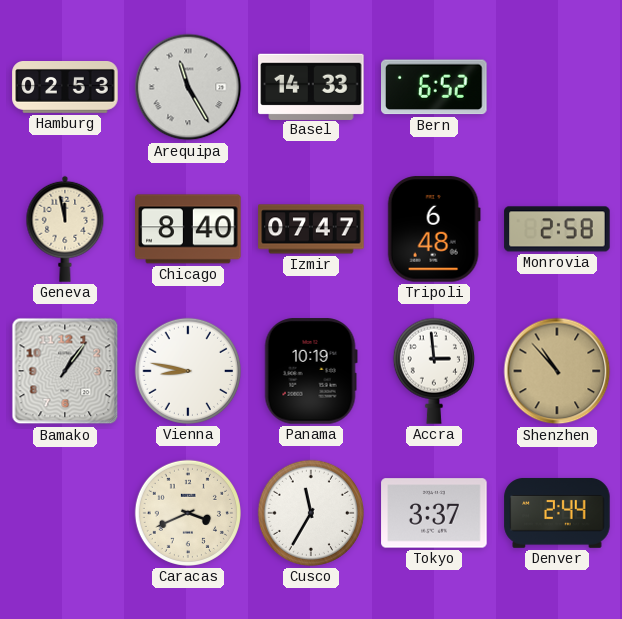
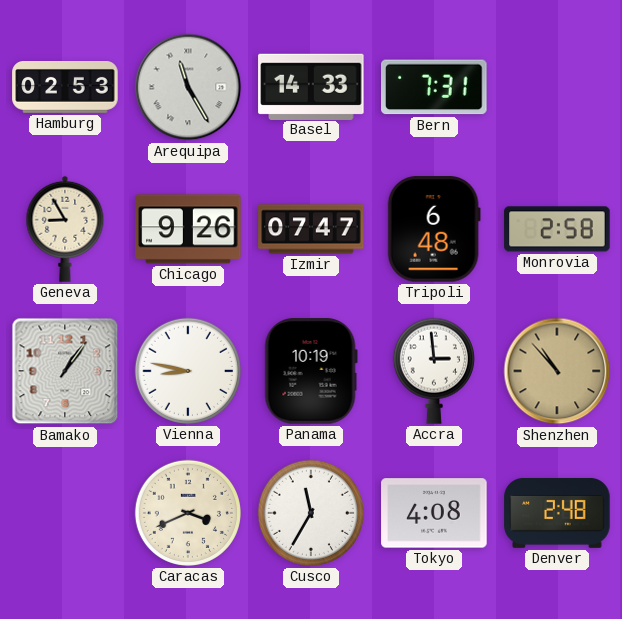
Bern: 6:52 -> 7:31 (435, 87)
Geneva: 11:58 -> 8:55 (65, 229)
Chicago: 8:40 -> 9:26 (188, 229)
Tokyo: 3:37 -> 4:08 (434, 513)
Denver: 2:44 -> 2:48 (557, 513)
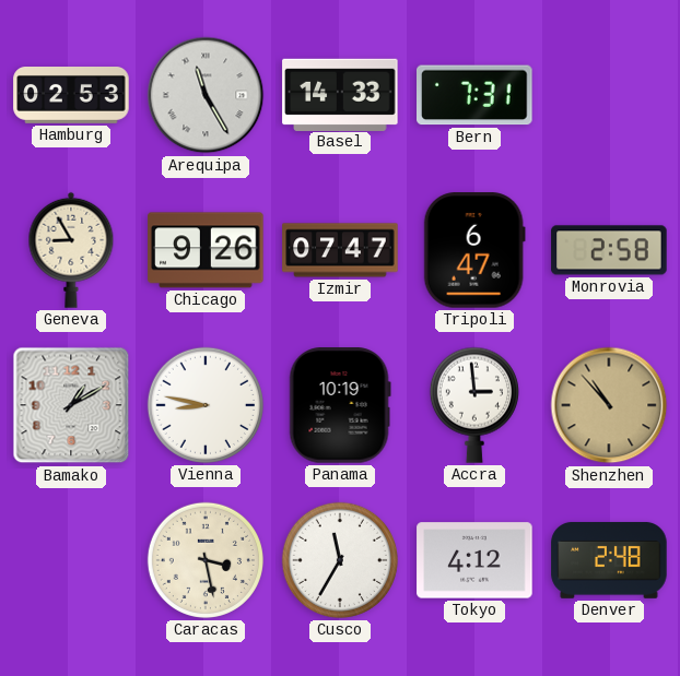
Tripoli: 6:48 -> 6:47 (474, 250)
Bamako: 1:06 -> 1:10 (71, 405)
Caracas: 3:41 -> 3:28 (206, 560)
Tokyo: 4:08 -> 4:12 (474, 560)
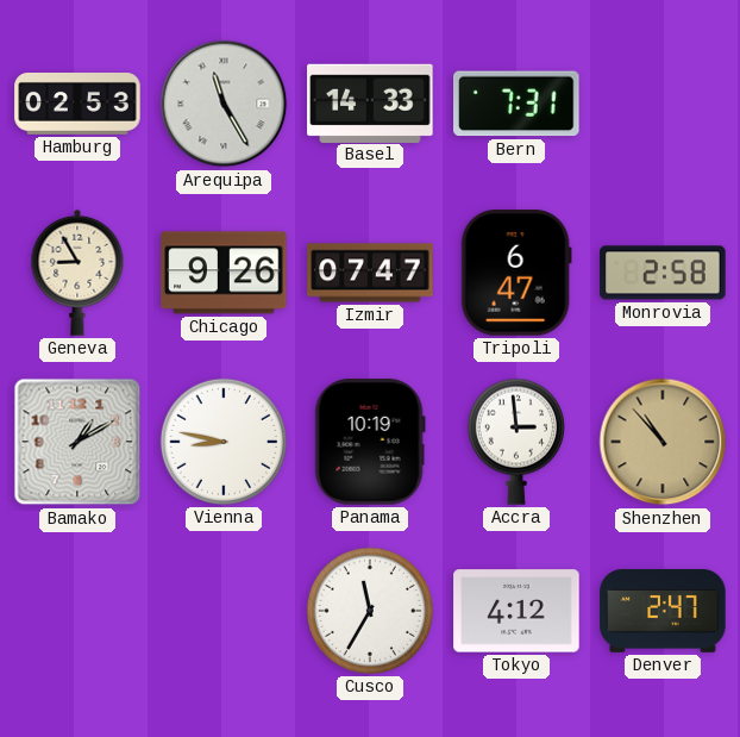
Caracas: 3:28 -> none (206, 560)
Denver: 2:48 -> 2:47 (663, 611)
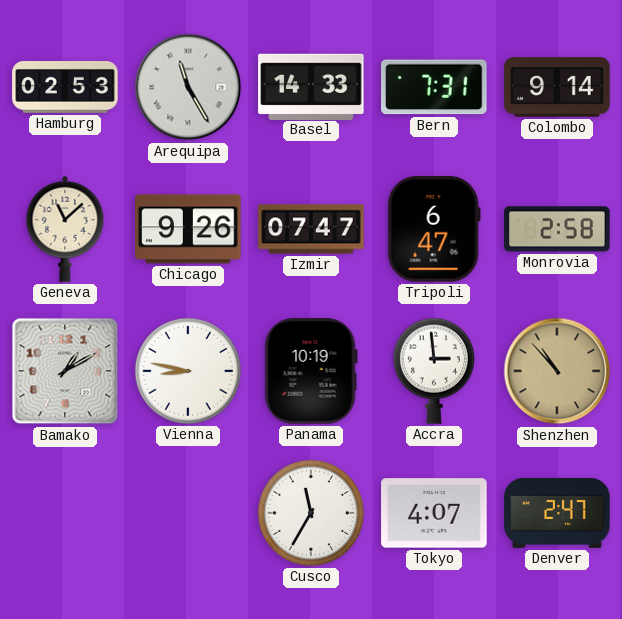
Colombo: none -> 9:14 (557, 87)
Geneva: 8:55 -> 11:08 (65, 229)
Tokyo: 4:12 -> 4:07 (434, 513)
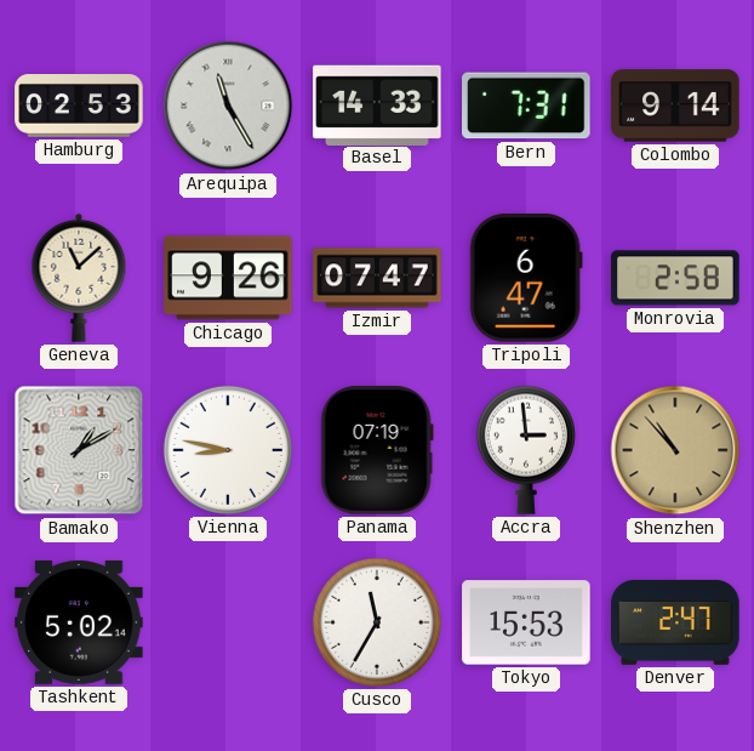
Panama: 10:19 -> 07:19 (377, 450)
Tashkent: none -> 5:02 (79, 622)
Tokyo: 4:07 -> 15:53 (526, 622)
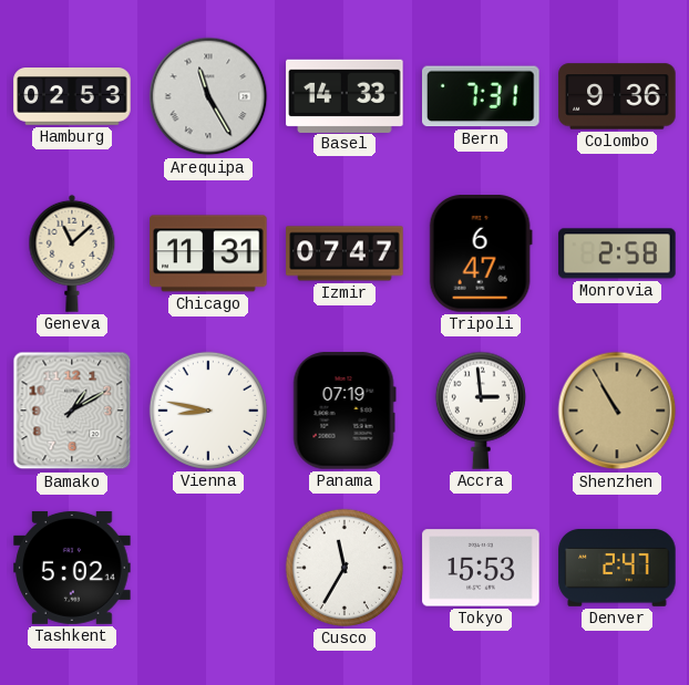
Colombo: 9:14 -> 9:36 (617, 96)
Chicago: 9:26 -> 11:31 (208, 253)
Shenzhen: 10:53 -> 10:55 (617, 411)
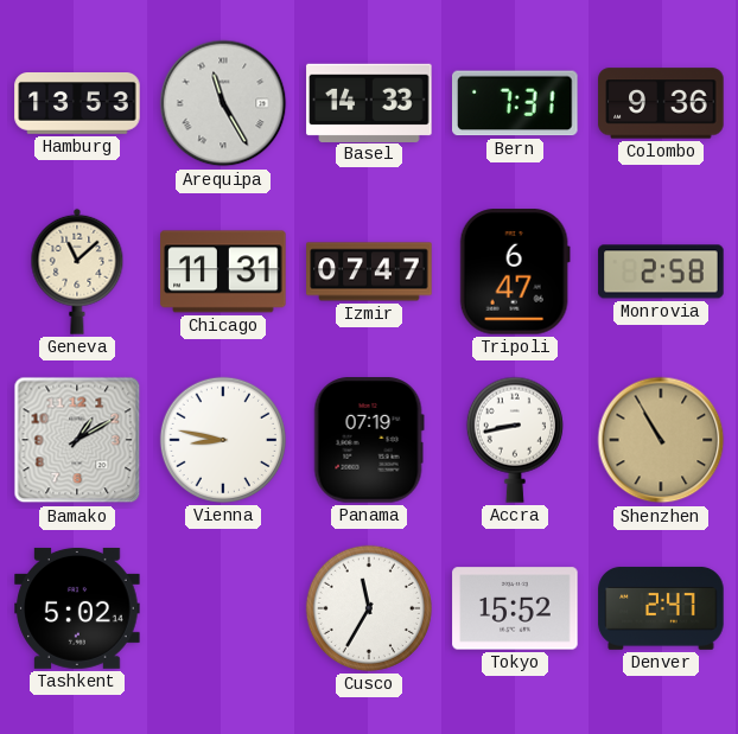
Hamburg: 02:53 -> 13:53 (77, 104)
Accra: 2:59 -> 8:43 (515, 440)
Tokyo: 15:53 -> 15:52 (515, 608)
